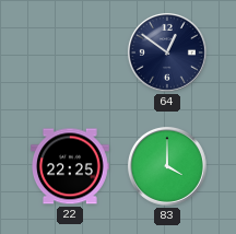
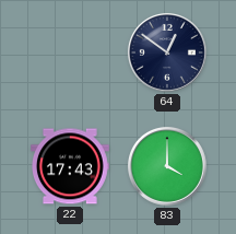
22: 22:25 -> 17:43 (71, 166)
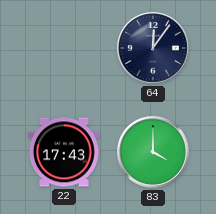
64: 12:51 -> 12:06 (153, 48)
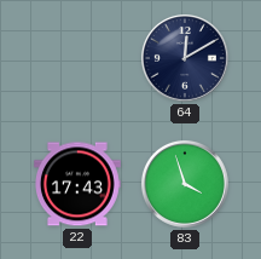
64: 12:06 -> 12:10 (185, 58)
83: 4:00 -> 3:57 (185, 184)
